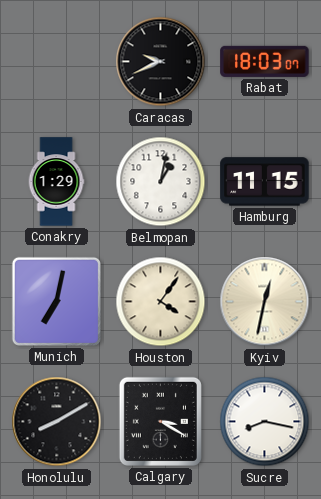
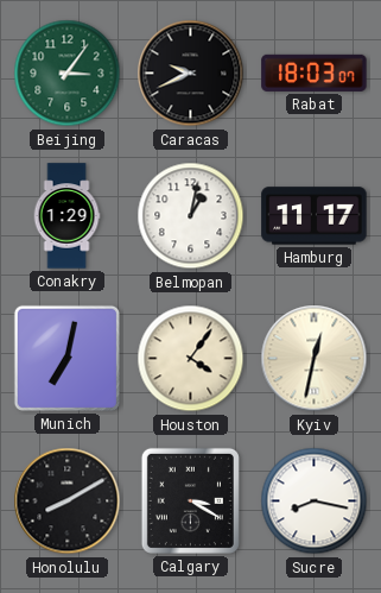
Beijing: none -> 3:06 (68, 74)
Hamburg: 11:15 -> 11:17 (315, 216)
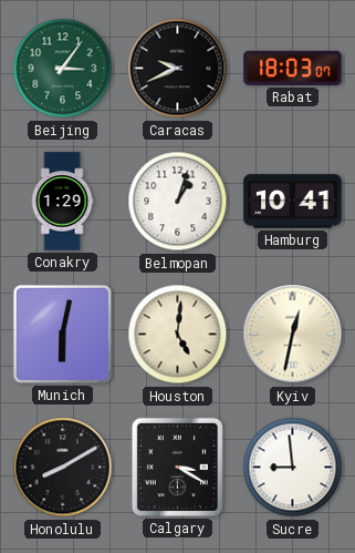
Belmopan: 1:02 -> 1:03 (178, 202)
Hamburg: 11:17 -> 10:41 (293, 202)
Munich: 7:02 -> 6:02 (62, 334)
Houston: 4:06 -> 5:01 (178, 335)
Sucre: 8:17 -> 8:59 (293, 468)
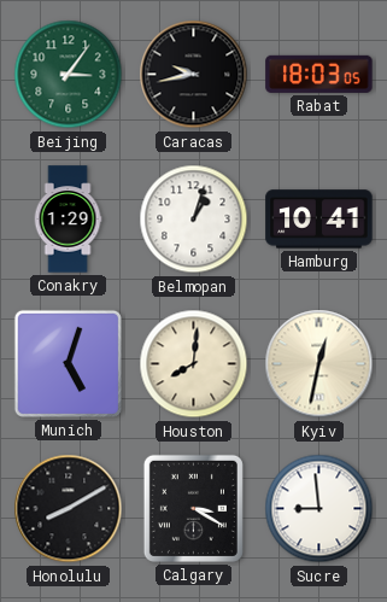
Caracas: 9:41 -> 9:43 (194, 75)
Rabat: 18:03:07 -> 18:03:05 (319, 74)
Munich: 6:02 -> 5:03 (68, 363)
Houston: 5:01 -> 8:01 (194, 364)
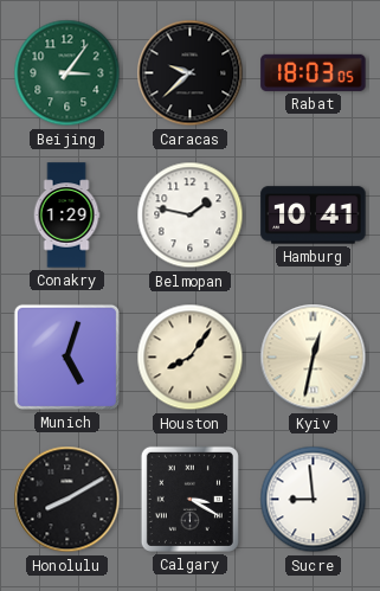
Caracas: 9:43 -> 9:38 (191, 73)
Belmopan: 1:03 -> 1:47 (191, 216)
Houston: 8:01 -> 8:06 (191, 358)
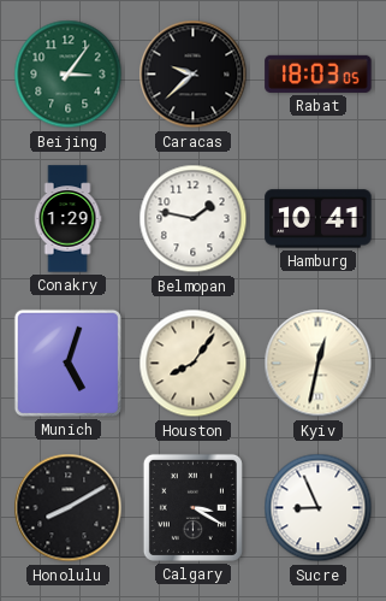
Sucre: 8:59 -> 8:56 (319, 508)
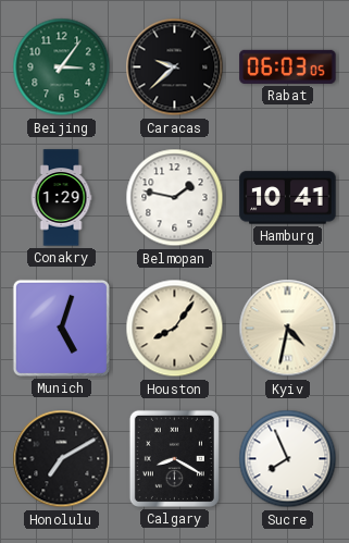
Rabat: 18:03 -> 06:03 (288, 66)
Kyiv: 12:32 -> 4:32 (288, 329)
Honolulu: 8:10 -> 7:10 (62, 459)
Calgary: 3:20 -> 8:20 (174, 458)
Sucre: 8:56 -> 7:56 (288, 459)
